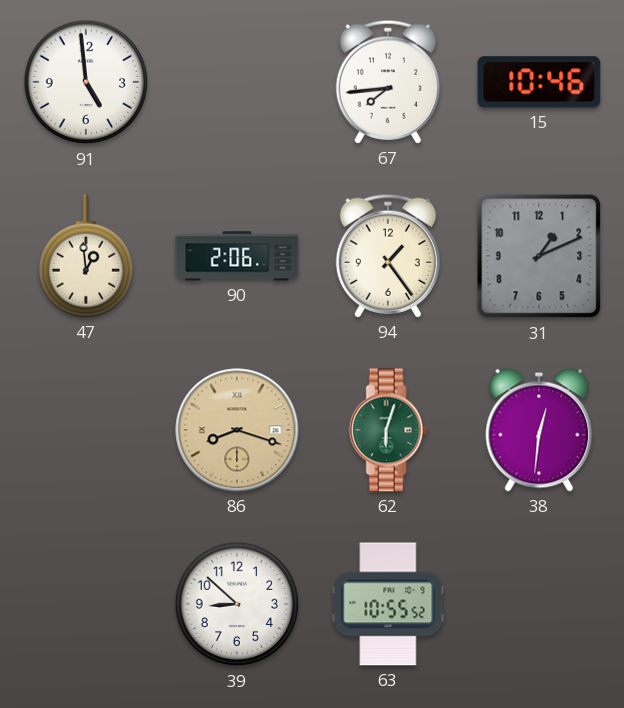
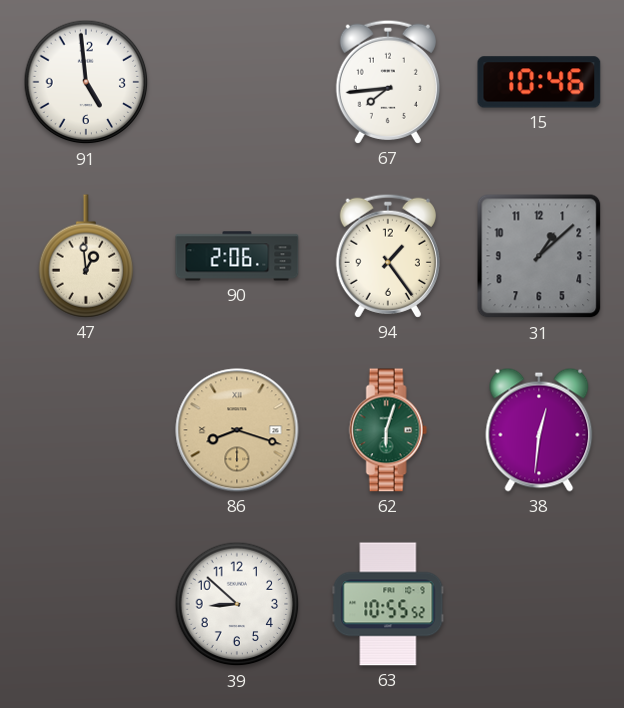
31: 1:11 -> 1:08 (539, 256)
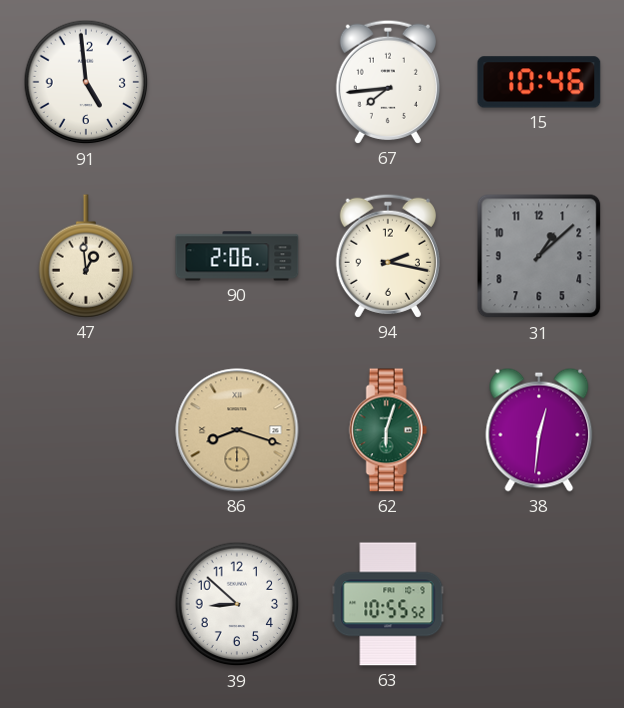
94: 1:24 -> 2:17 (388, 256)
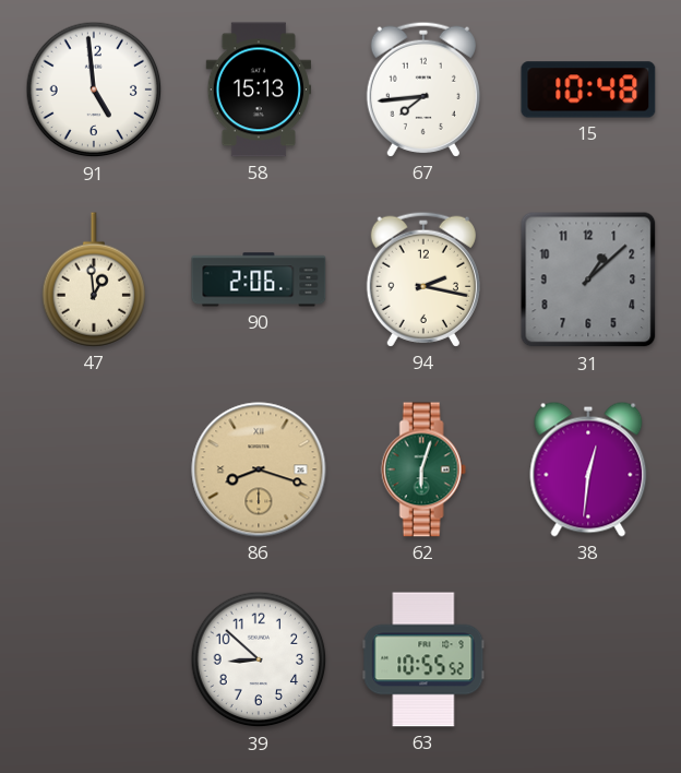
58: none -> 15:13 (259, 90)
15: 10:46 -> 10:48 (588, 90)
